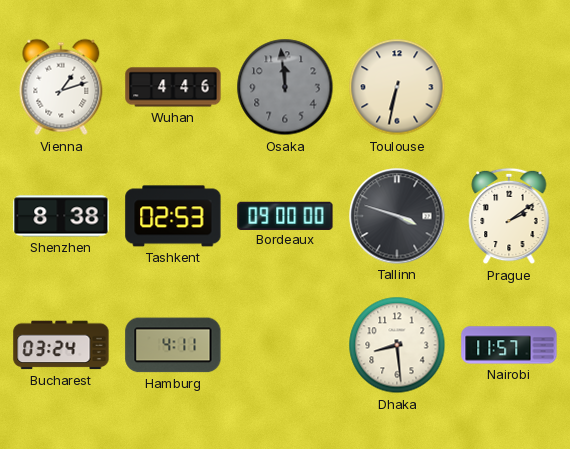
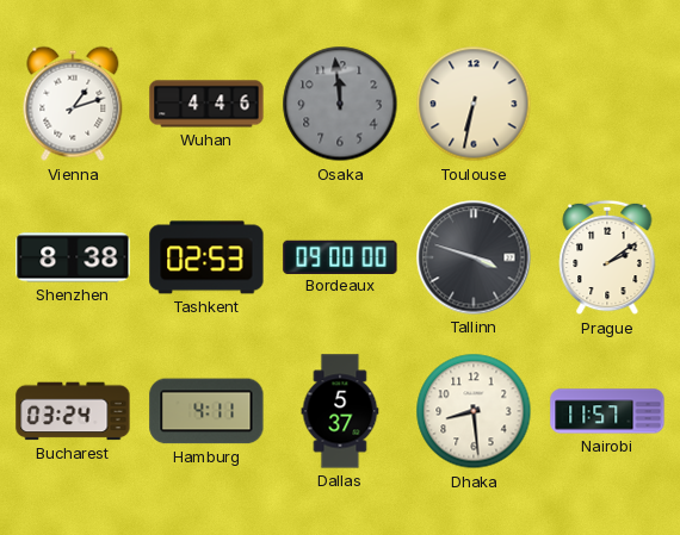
Dallas: none -> 5:37 (340, 411)
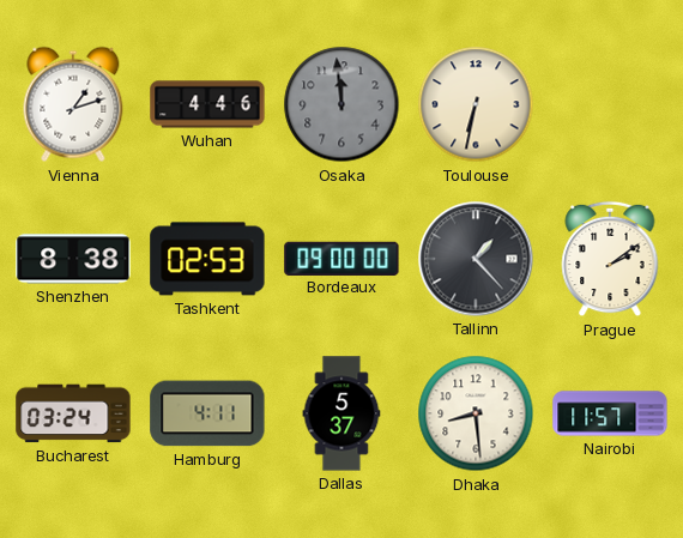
Tallinn: 3:48 -> 1:23 (476, 259)
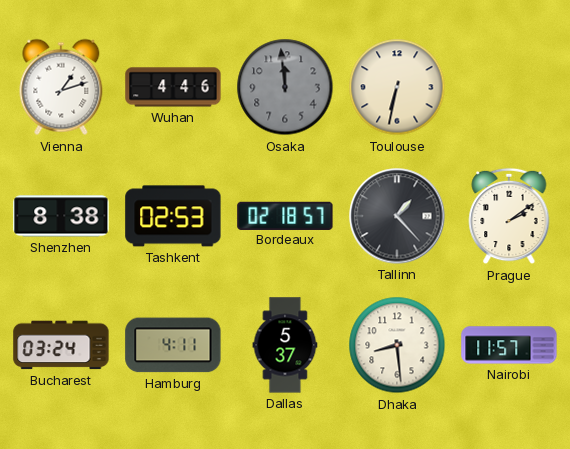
Bordeaux: 09:00 -> 02:18 (285, 215)
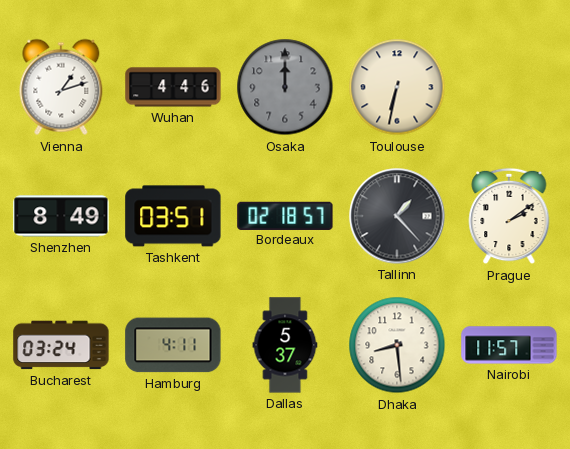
Osaka: 11:59 -> 12:00 (285, 87)
Shenzhen: 8:38 -> 8:49 (61, 216)
Tashkent: 02:53 -> 03:51 (173, 216)
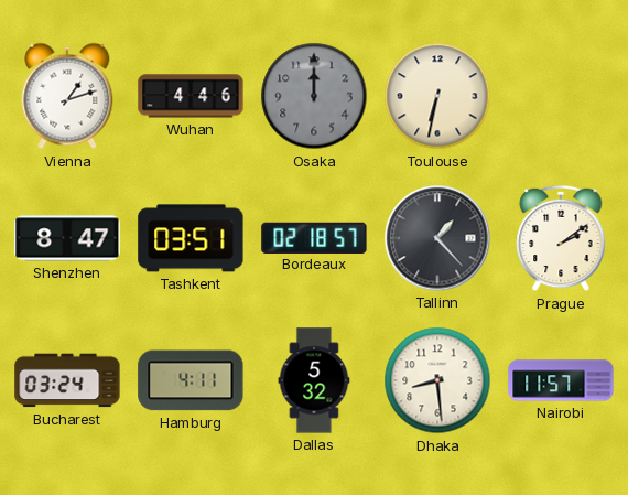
Shenzhen: 8:49 -> 8:47 (67, 238)
Dallas: 5:37 -> 5:32 (314, 380)
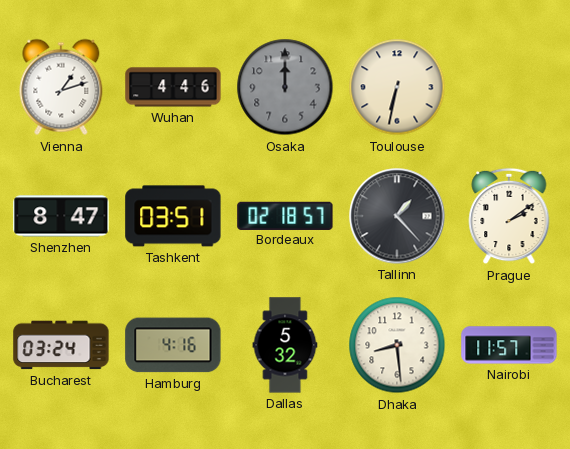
Hamburg: 4:11 -> 4:16 (173, 345)
